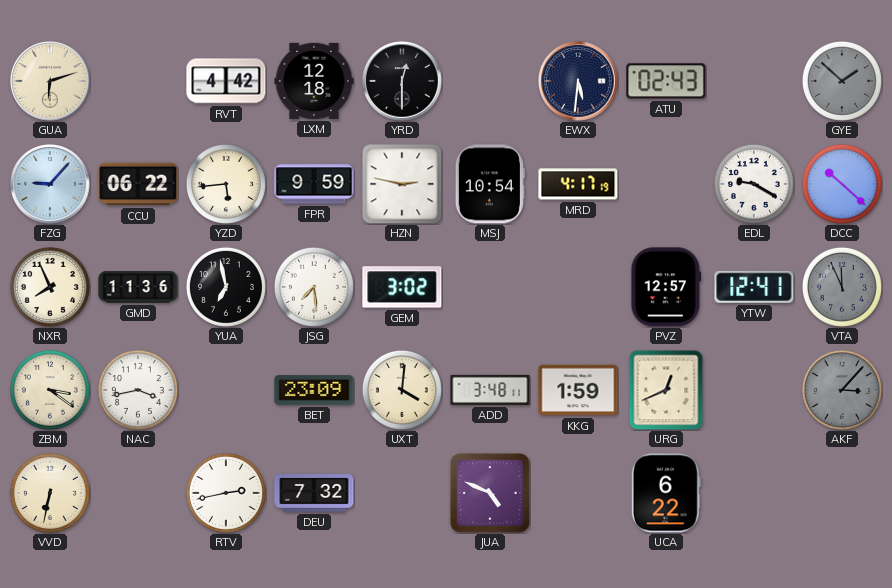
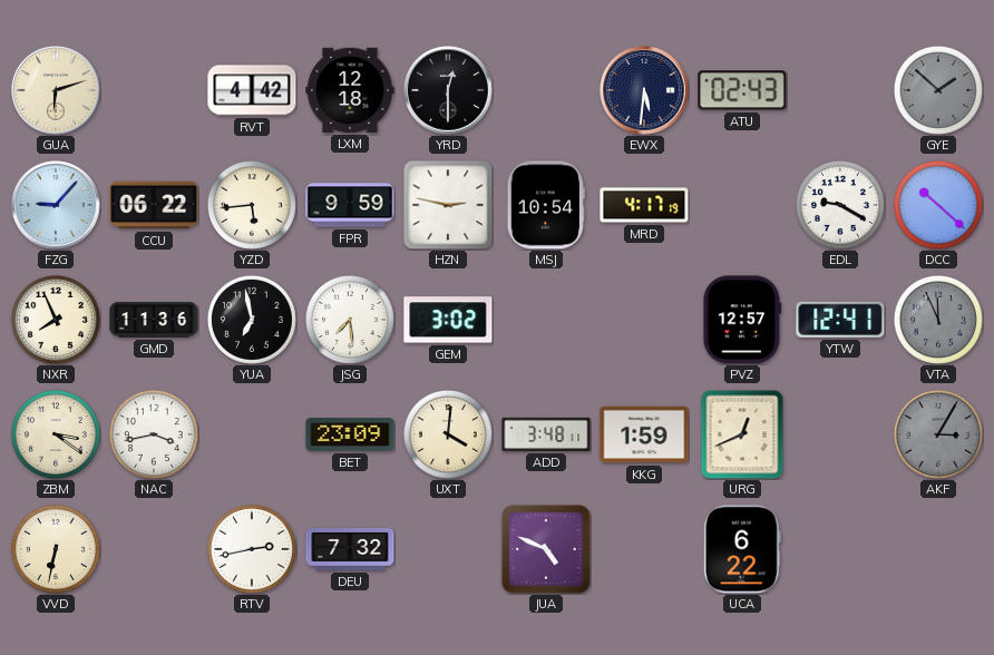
AKF: 3:07 -> 3:05 (938, 434)
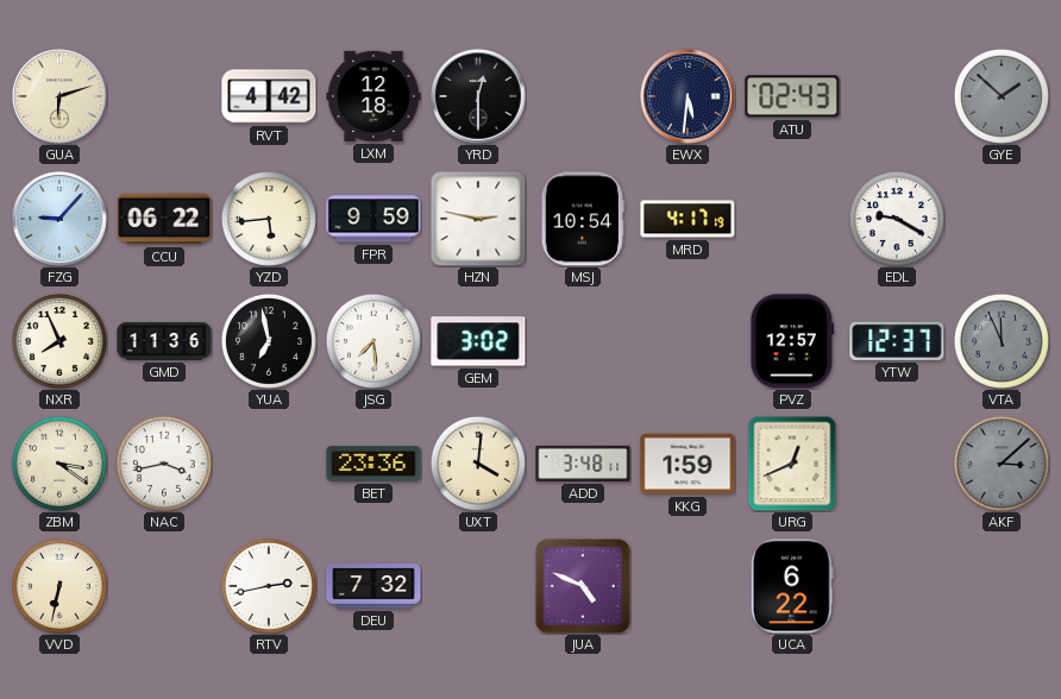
DCC: 10:22 -> none (938, 205)
YTW: 12:41 -> 12:37 (897, 341)
BET: 23:09 -> 23:36 (373, 464)
AKF: 3:05 -> 3:08 (1002, 464)
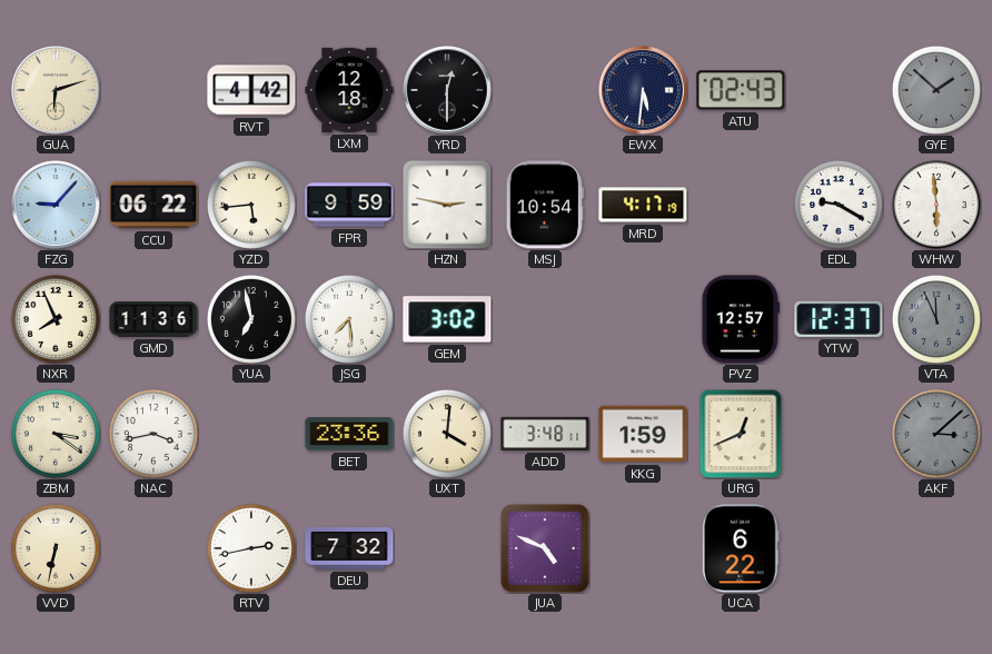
WHW: none -> 5:59 (936, 205)
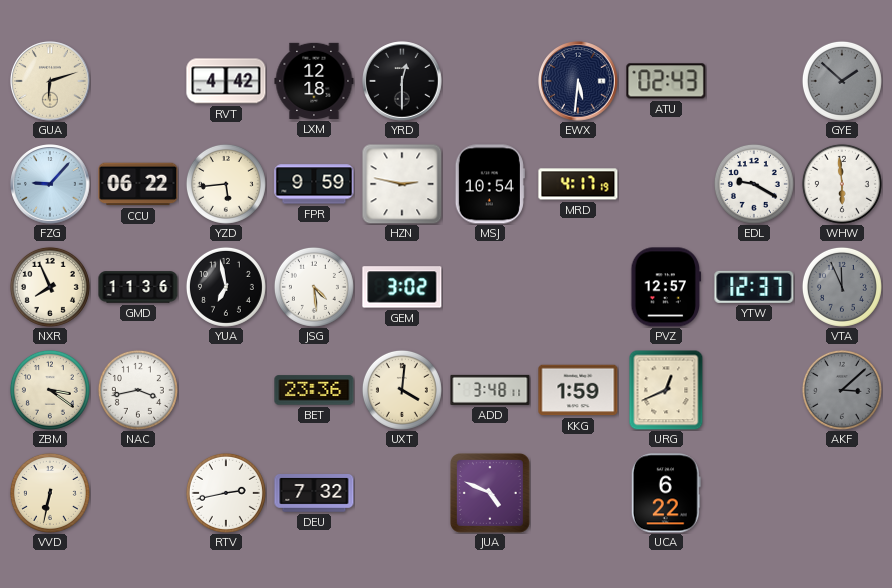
JSG: 7:29 -> 4:29 (314, 287)
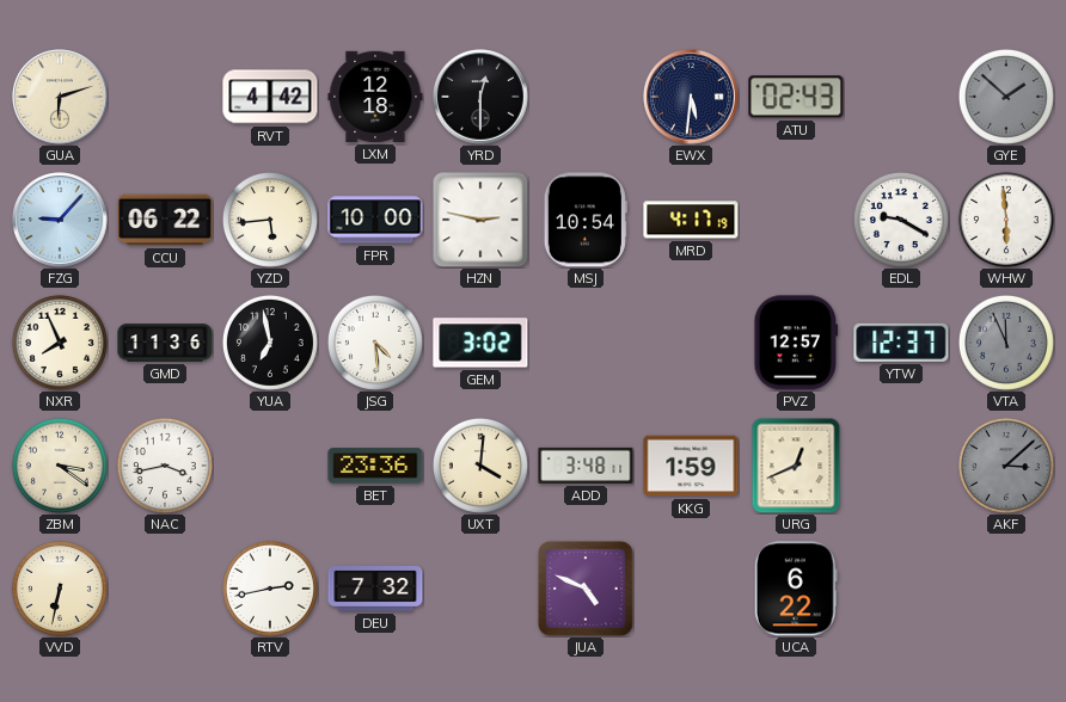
FPR: 9:59 -> 10:00 (375, 220)
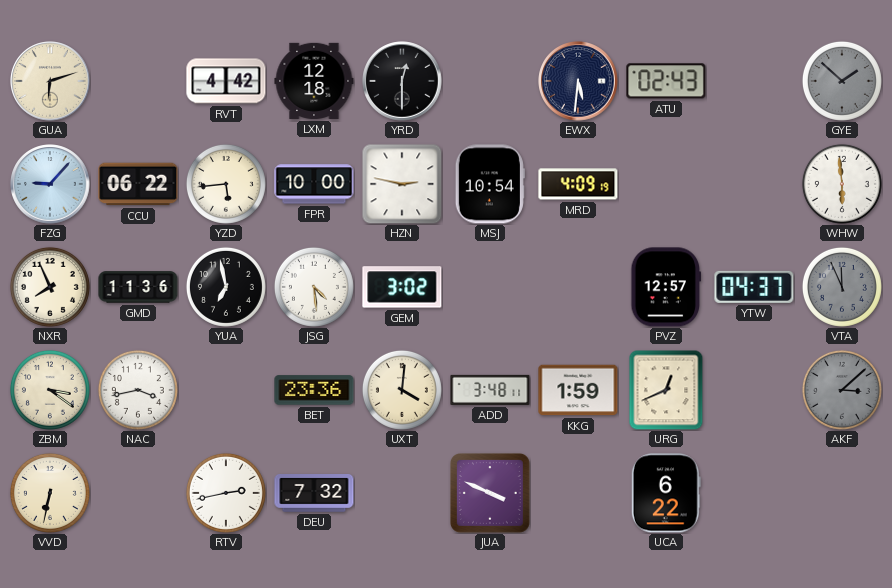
MRD: 4:17 -> 4:09 (578, 184)
EDL: 9:20 -> none (901, 220)
YTW: 12:37 -> 04:37 (754, 287)
JUA: 4:49 -> 3:49 (490, 493)
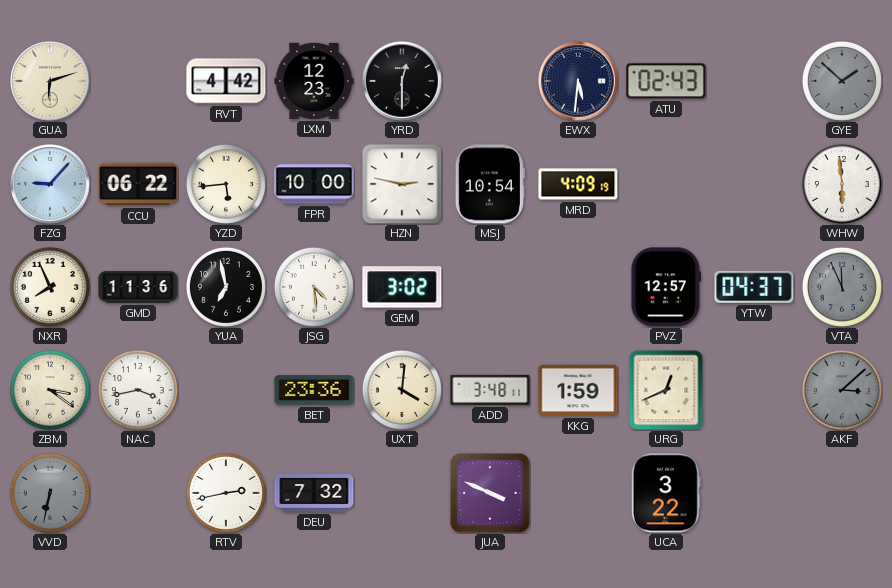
LXM: 12:18 -> 12:23 (314, 81)
VVD dial: cream -> grey (50, 493)
UCA: 6:22 -> 3:22 (666, 493)
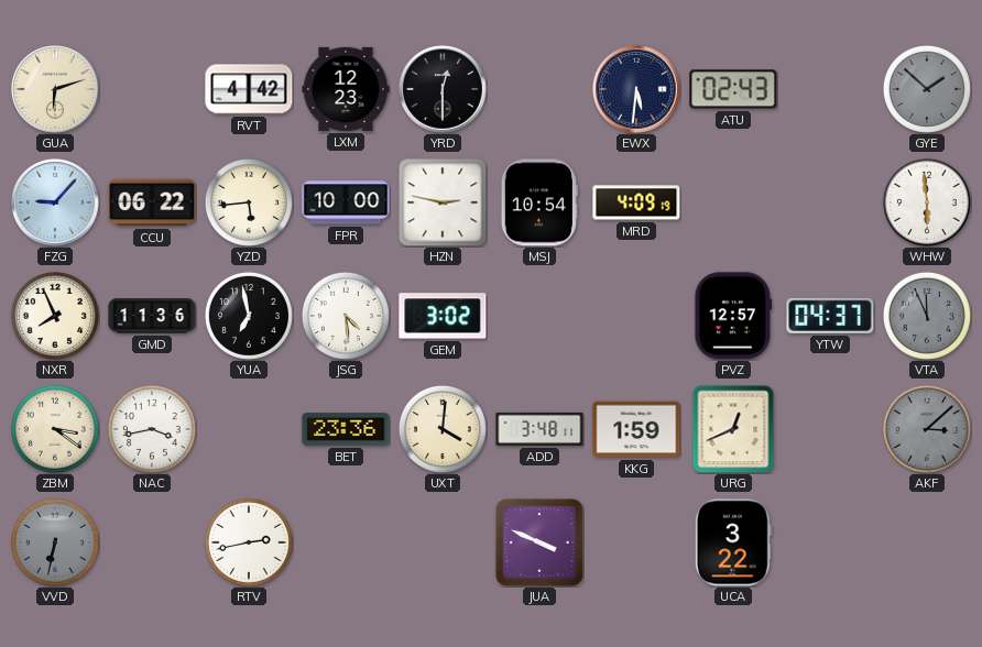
DEU: 7:32 -> none (314, 493)
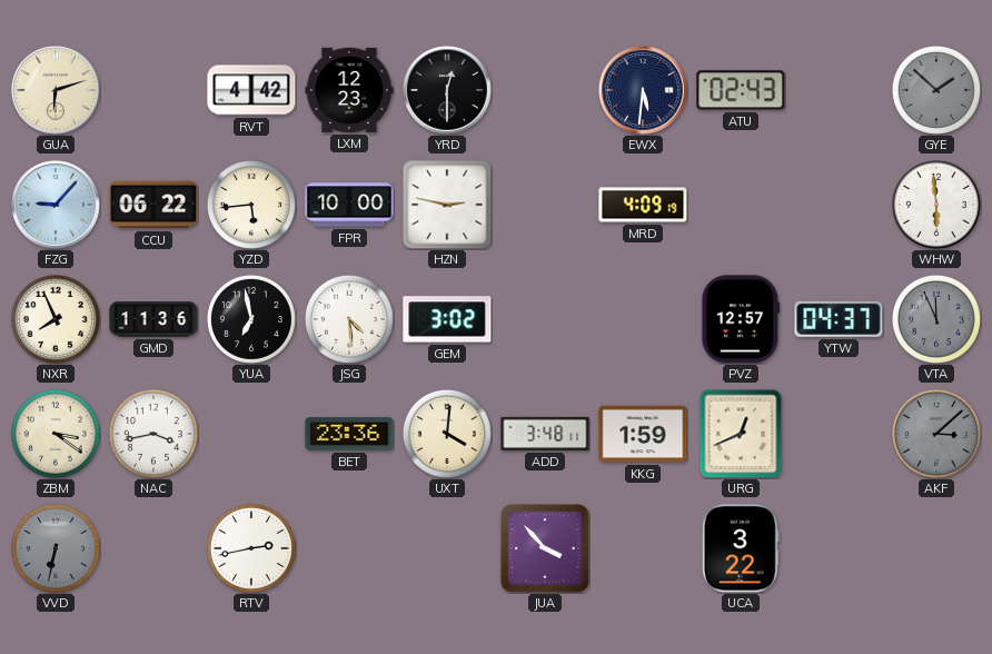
MSJ: 10:54 -> none (539, 202)
JUA: 3:49 -> 3:53 (545, 548)
